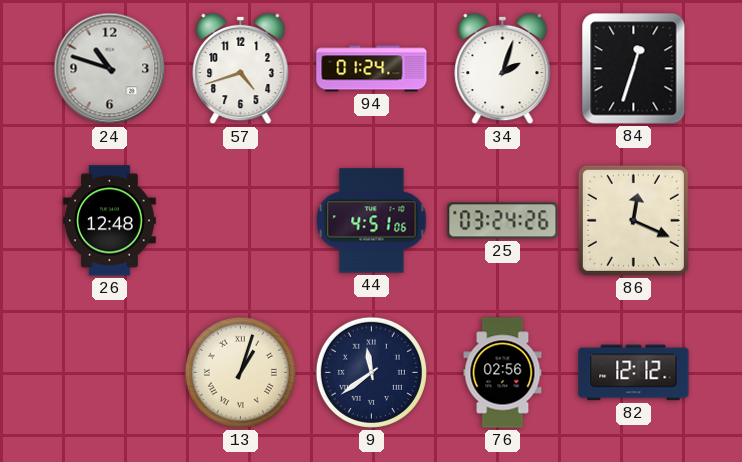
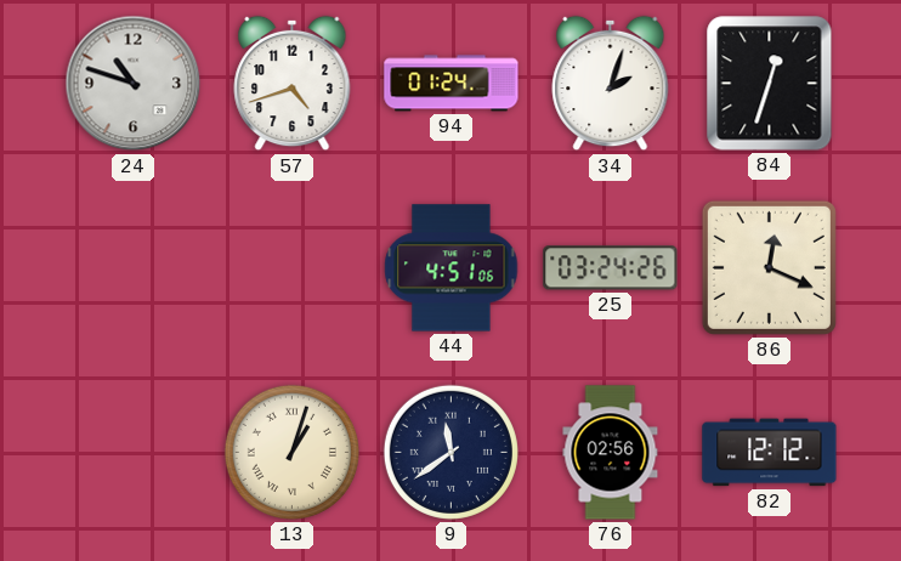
26: 12:48 -> none (110, 221)
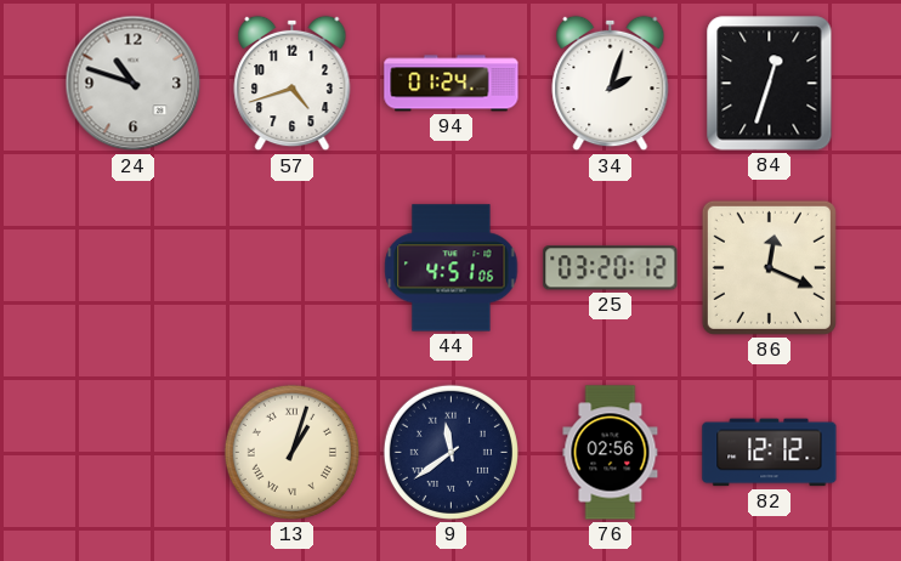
25: 03:24 -> 03:20 (611, 268)
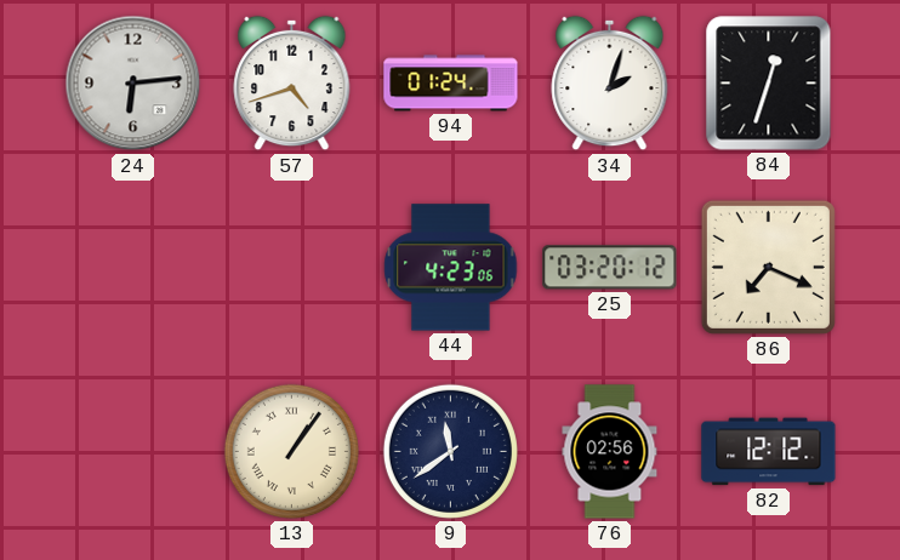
24: 10:48 -> 6:14 (133, 84)
44: 4:51 -> 4:23 (451, 268)
86: 12:19 -> 7:19 (768, 267)
13: 1:03 -> 1:06 (291, 451)
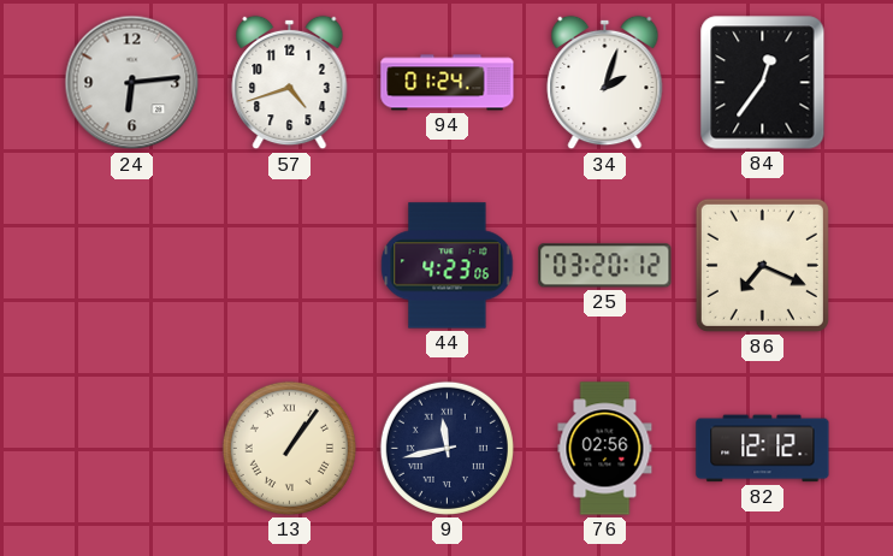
84: 12:33 -> 12:36 (763, 83)
9: 11:39 -> 11:43 (446, 448)
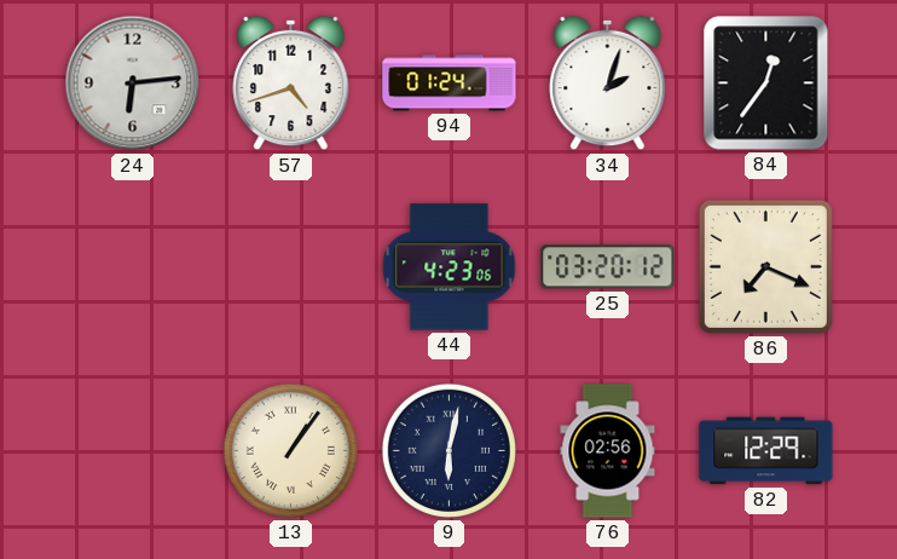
9: 11:43 -> 6:02 (448, 450)
82: 12:12 -> 12:29 (766, 451)
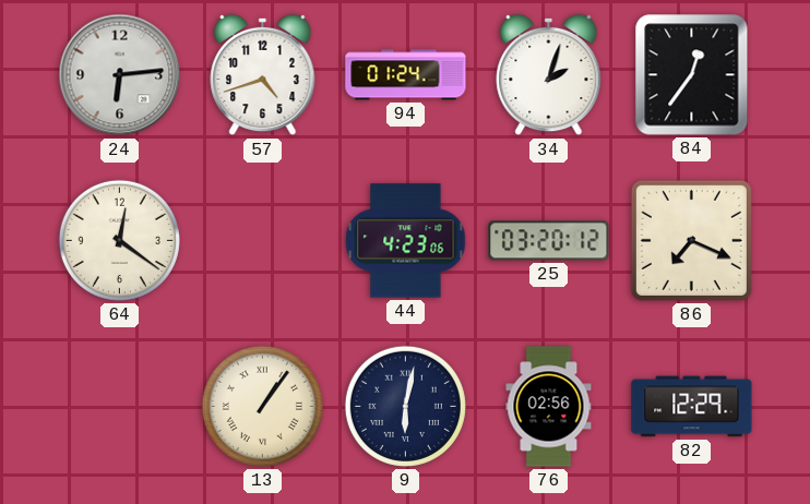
64: none -> 12:21 (119, 240)
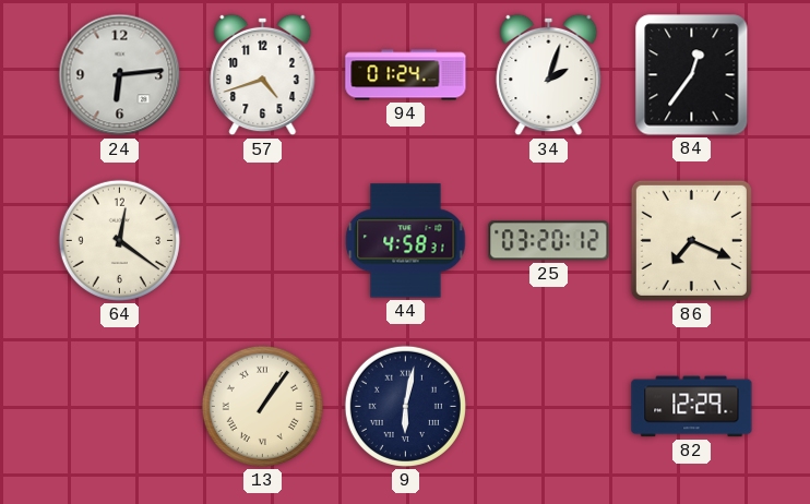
44: 4:23 -> 4:58 (406, 241)
76: 02:56 -> none (549, 407)
